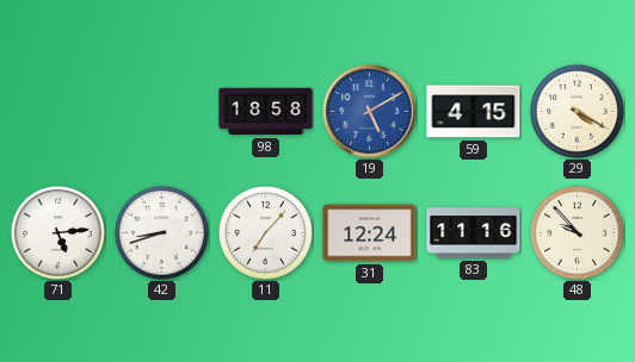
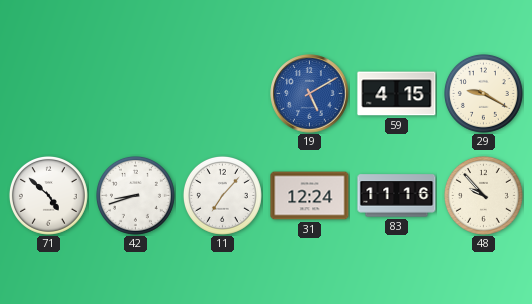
98: 18:58 -> none (266, 112)
29: 4:20 -> 9:20 (483, 93)
71: 5:14 -> 4:52 (48, 195)
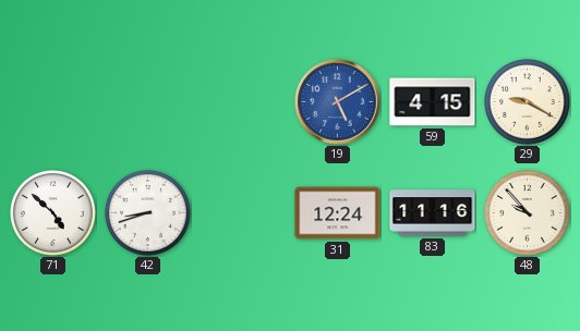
11: 7:07 -> none (222, 195)
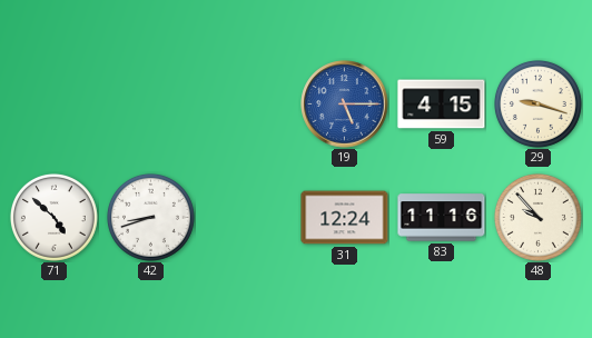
19: 5:10 -> 5:15 (345, 105)
29: 9:20 -> 9:18 (537, 103)
